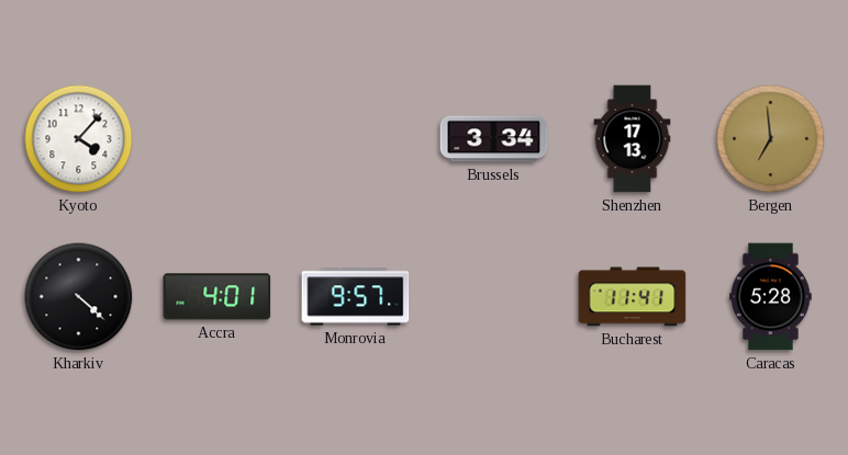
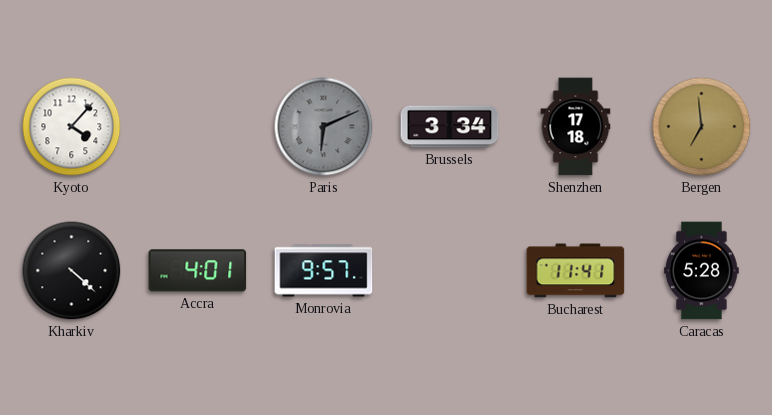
Paris: none -> 6:11 (324, 127)
Shenzhen: 17:13 -> 17:18 (576, 127)
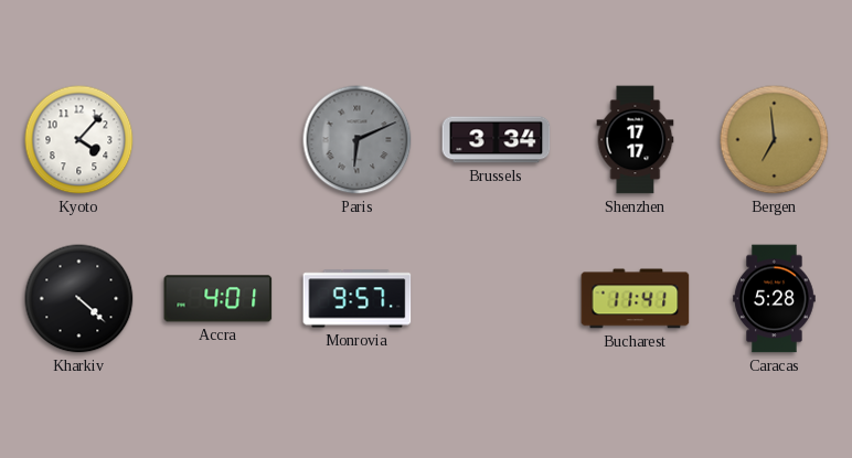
Shenzhen: 17:18 -> 17:17 (636, 140)
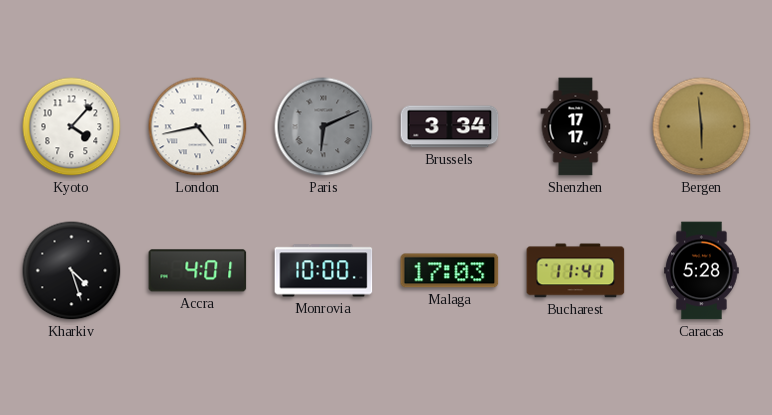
London: none -> 4:43 (198, 127)
Bergen: 6:59 -> 5:59 (702, 127)
Kharkiv: 4:22 -> 4:27 (72, 271)
Monrovia: 9:57 -> 10:00 (324, 271)
Malaga: none -> 17:03 (450, 271)
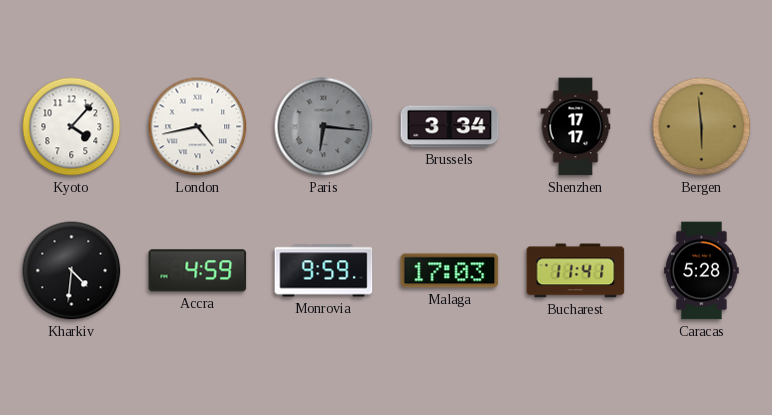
Paris: 6:11 -> 6:16 (324, 127)
Kharkiv: 4:27 -> 4:31 (72, 271)
Accra: 4:01 -> 4:59 (198, 271)
Monrovia: 10:00 -> 9:59 (324, 271)
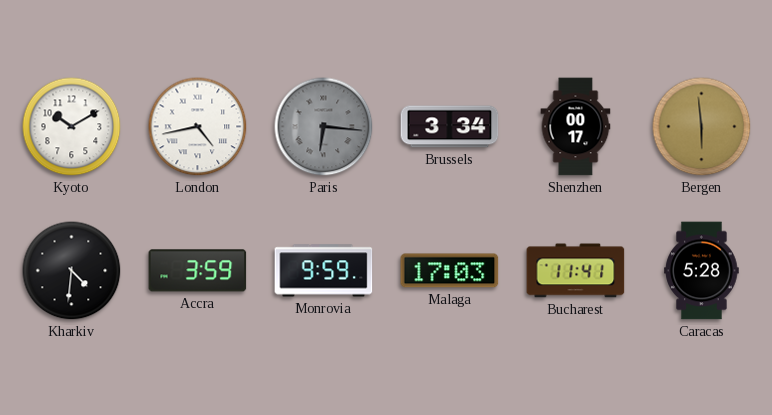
Kyoto: 4:07 -> 10:10 (72, 127)
Shenzhen: 17:17 -> 00:17 (576, 127)
Accra: 4:59 -> 3:59 (198, 271)
